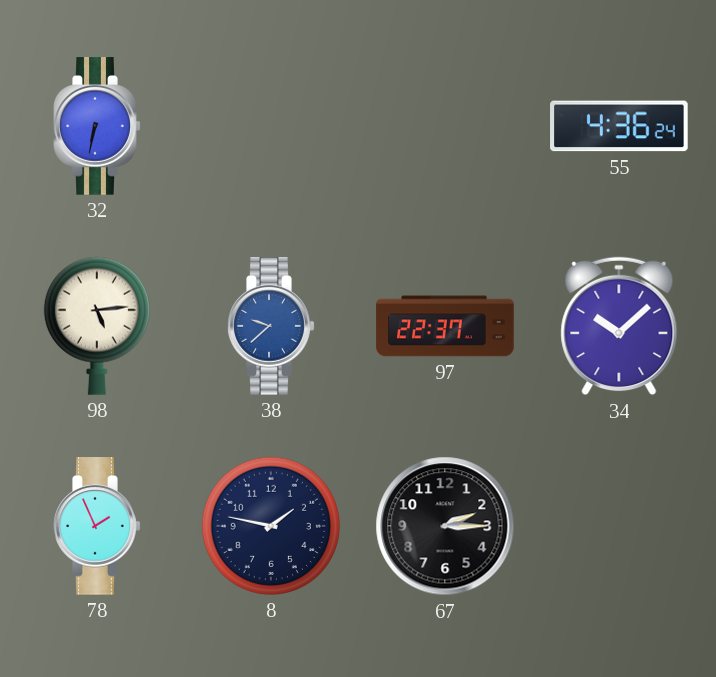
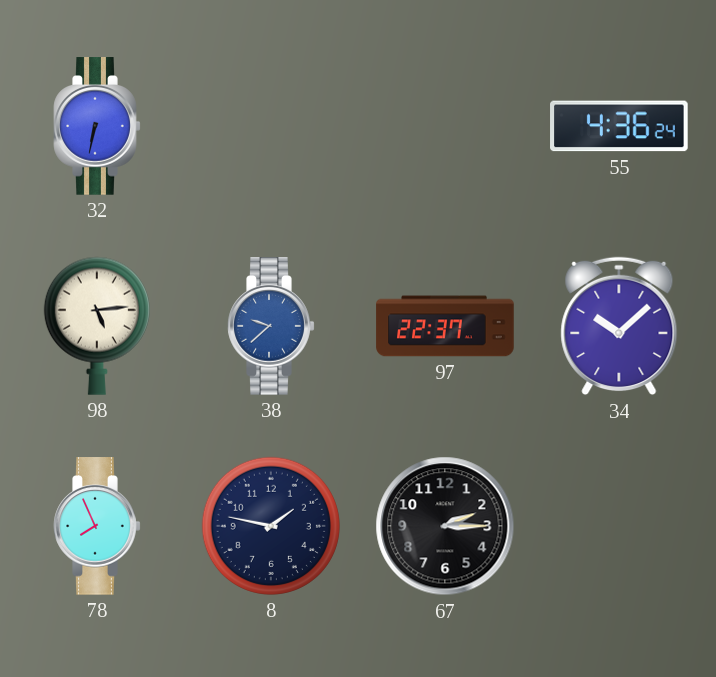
78: 1:56 -> 7:56 (97, 526)
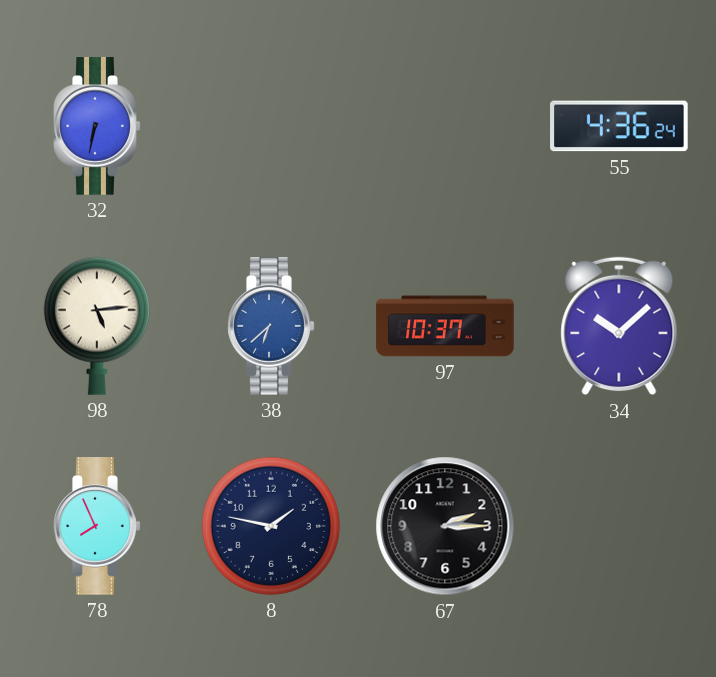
38: 9:38 -> 6:38 (271, 326)
97: 22:37 -> 10:37 (445, 326)
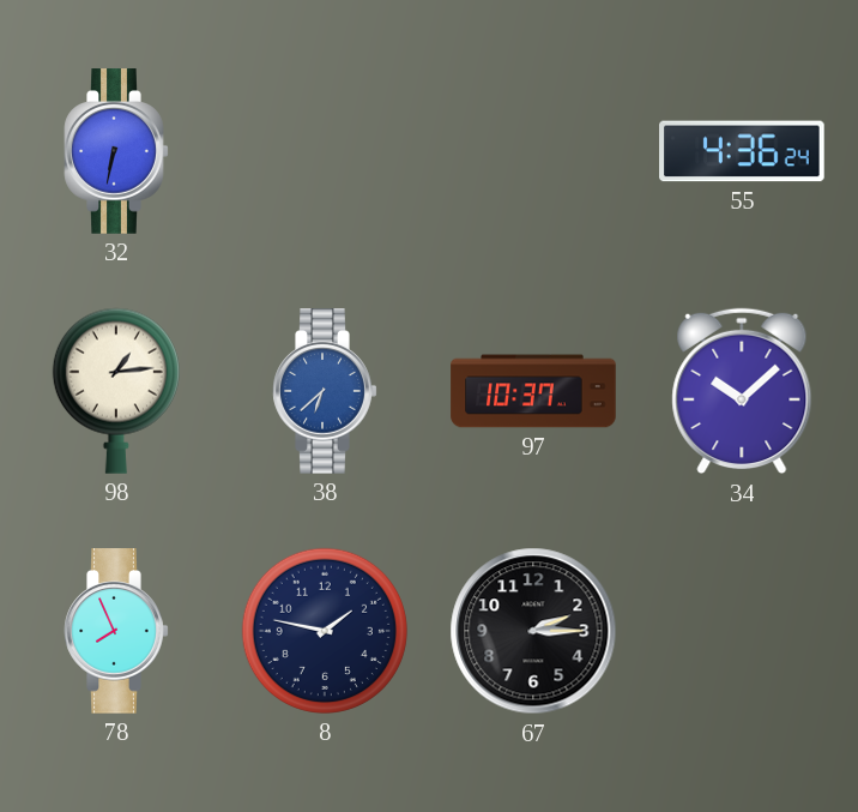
98: 5:14 -> 1:14 (116, 391)
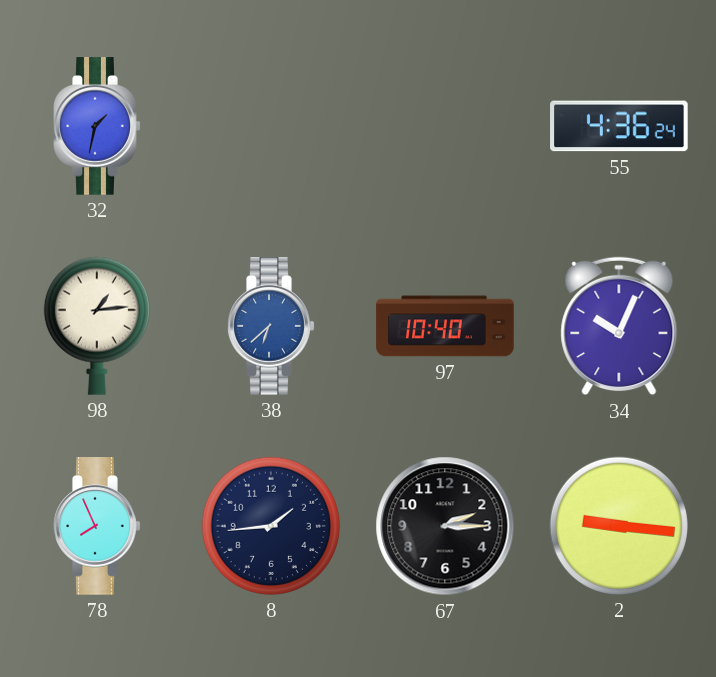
32: 6:32 -> 1:32 (97, 126)
97: 10:37 -> 10:40 (445, 326)
34: 10:08 -> 10:04 (619, 326)
8: 1:47 -> 1:44 (271, 526)
2: none -> 9:16 (619, 526)
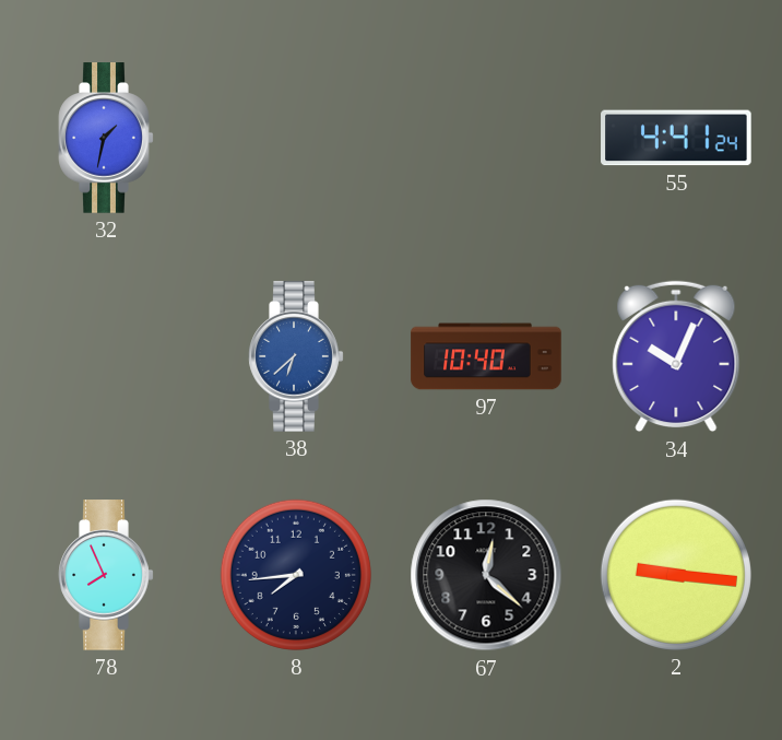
55: 4:36 -> 4:41 (676, 138)
98: 1:14 -> none (97, 326)
8: 1:44 -> 7:44 (296, 575)
67: 2:15 -> 12:22 (486, 575)
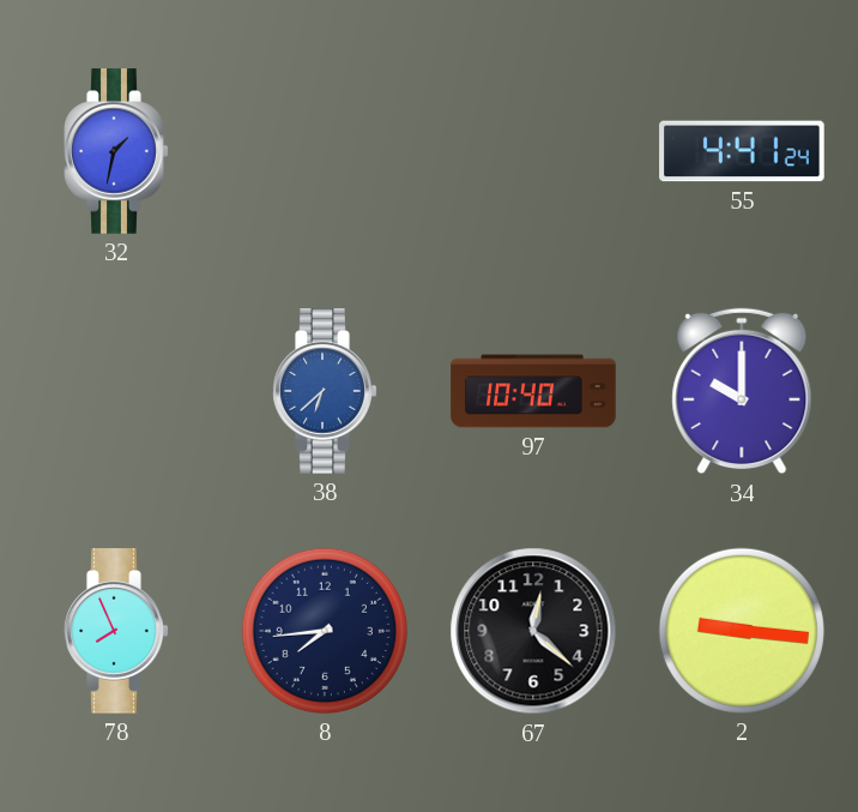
34: 10:04 -> 10:00 (742, 391)
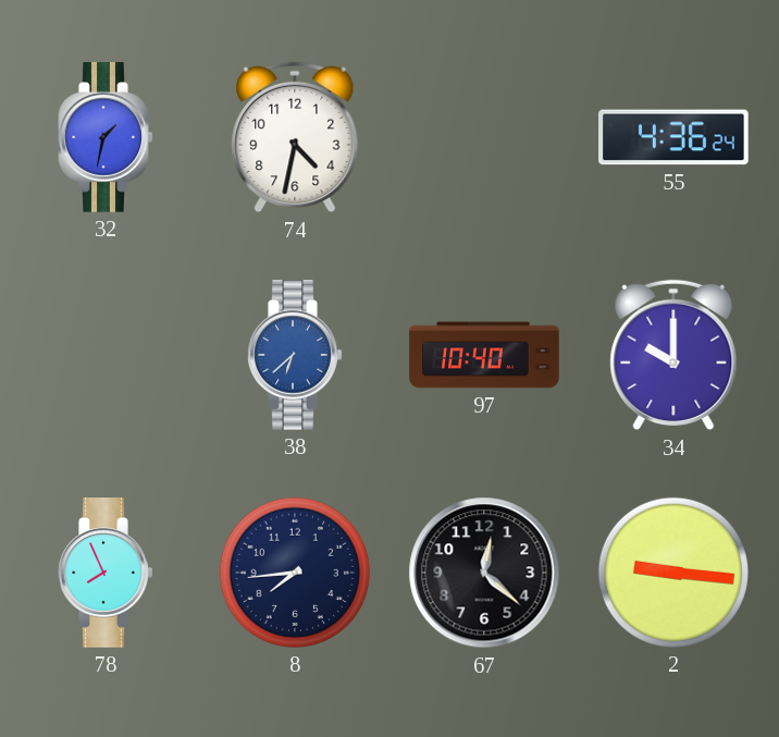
74: none -> 4:32 (295, 137)
55: 4:41 -> 4:36 (673, 137)
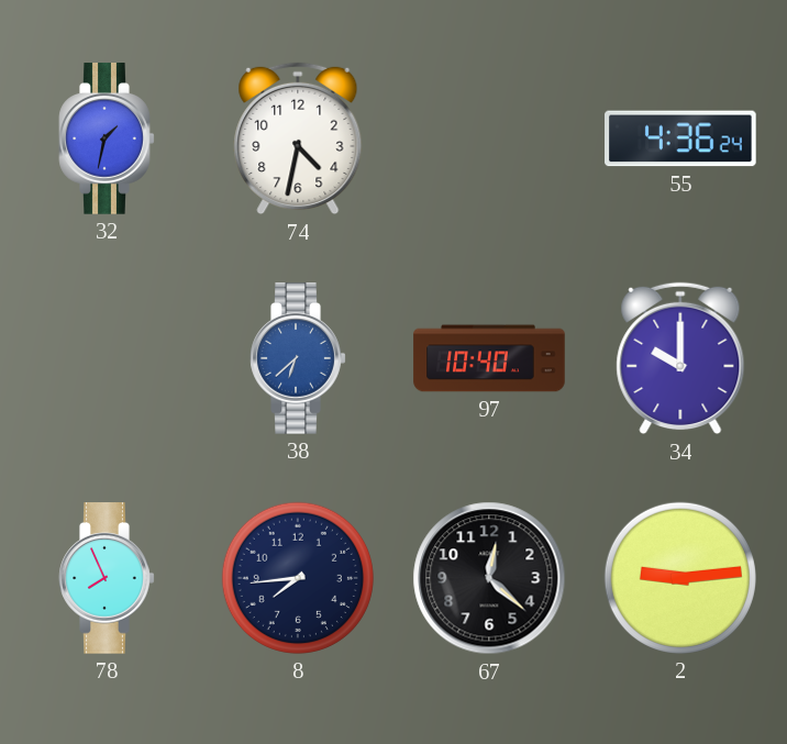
2: 9:16 -> 9:14 (680, 578)
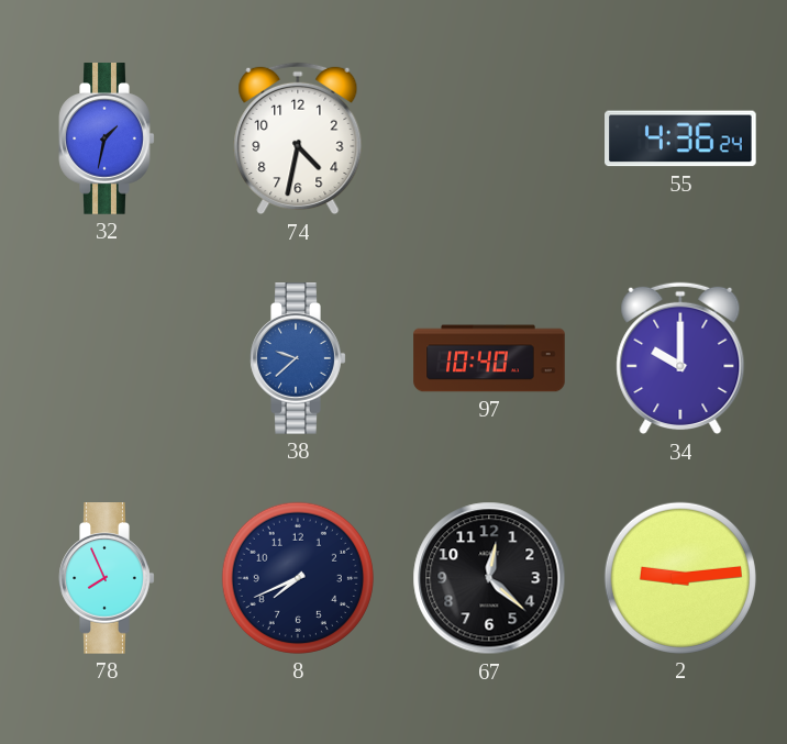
38: 6:38 -> 9:38 (298, 358)
8: 7:44 -> 7:41 (298, 578)
